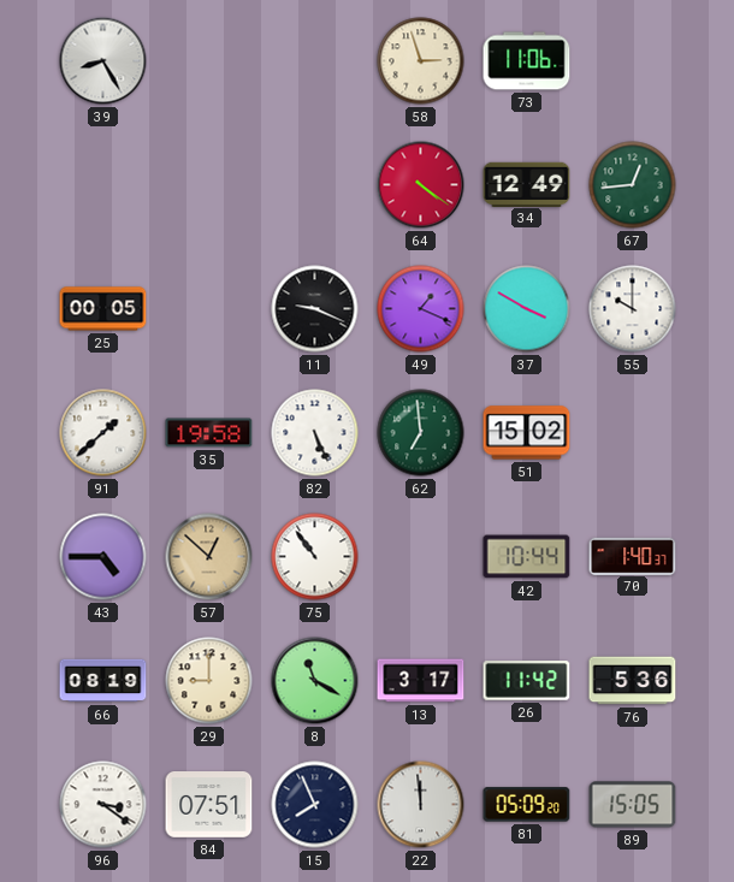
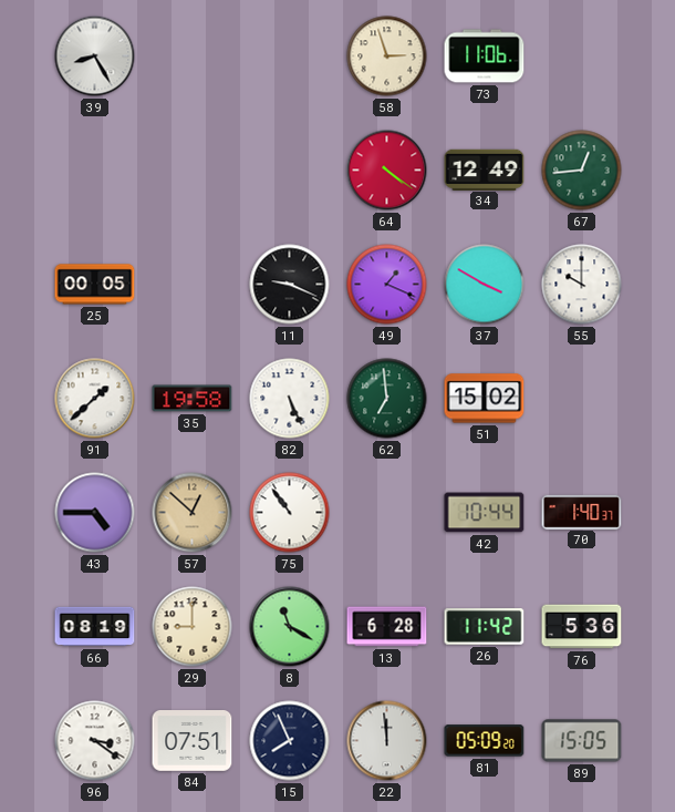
13: 3:17 -> 6:28 (387, 627)
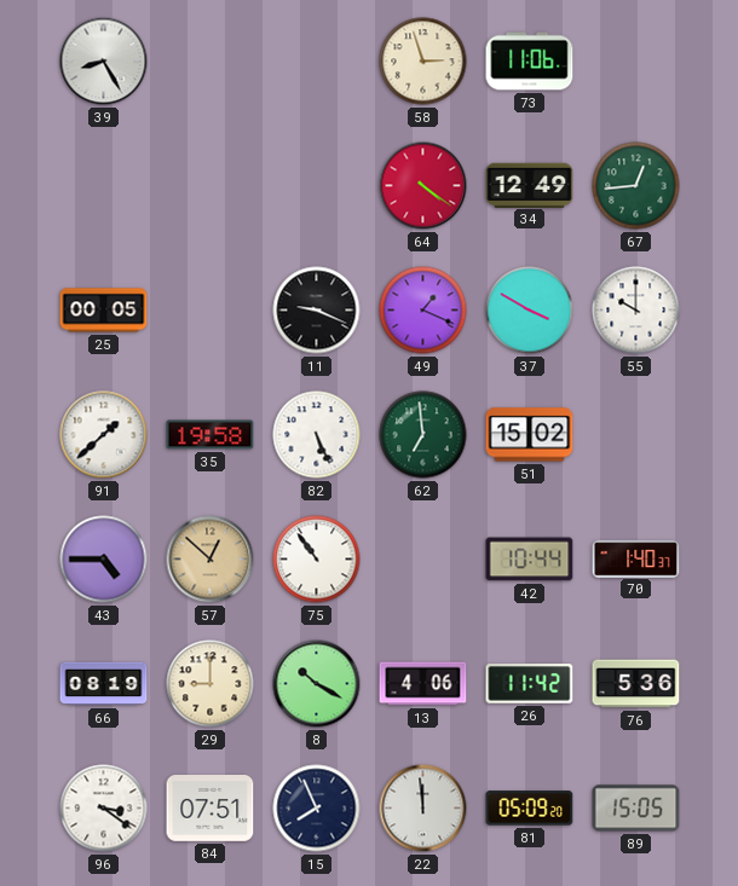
8: 11:20 -> 10:20 (317, 684)
13: 6:28 -> 4:06 (423, 684)
